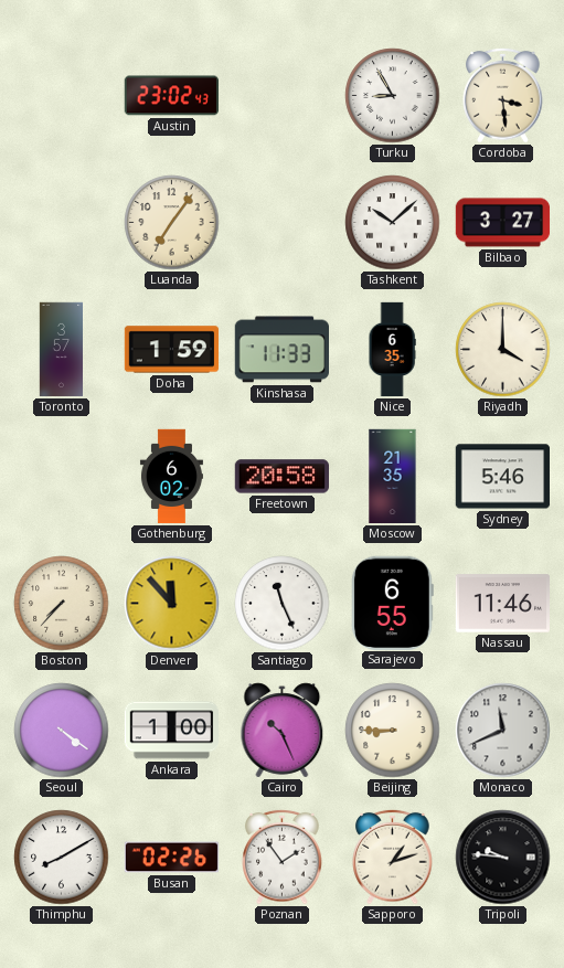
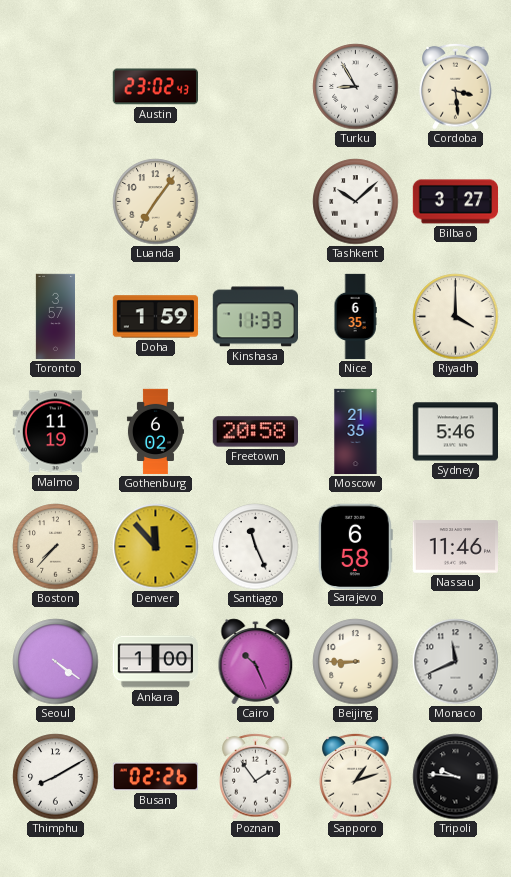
Malmo: none -> 11:19 (55, 432)
Sarajevo: 6:55 -> 6:58 (355, 546)
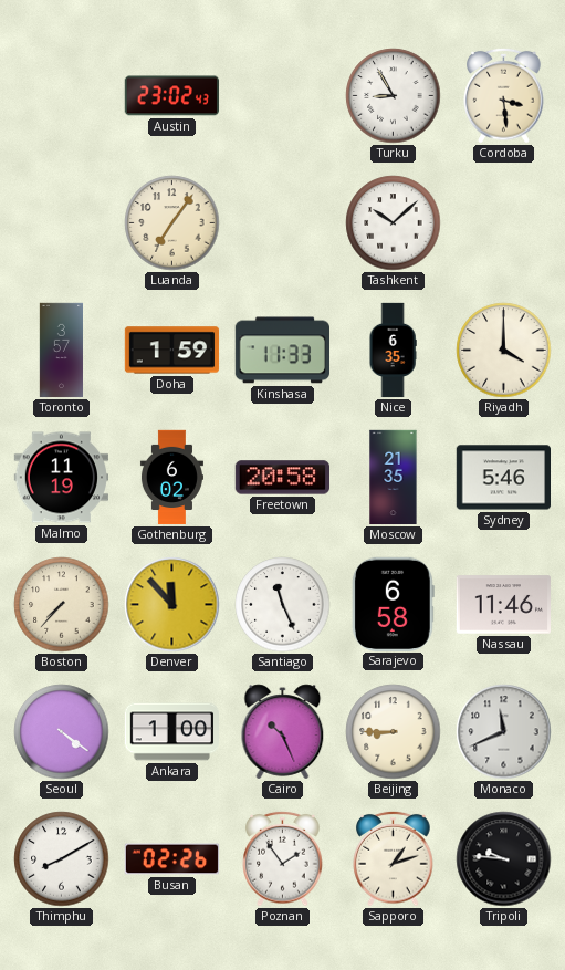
Bilbao: 3:27 -> none (456, 202)
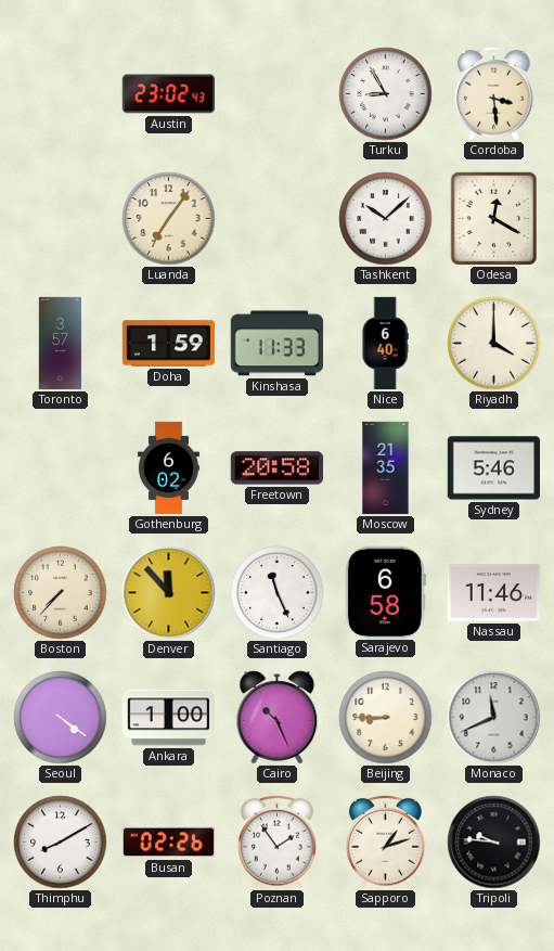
Odesa: none -> 12:20 (494, 219)
Nice: 6:35 -> 6:40 (385, 344)
Malmo: 11:19 -> none (61, 478)
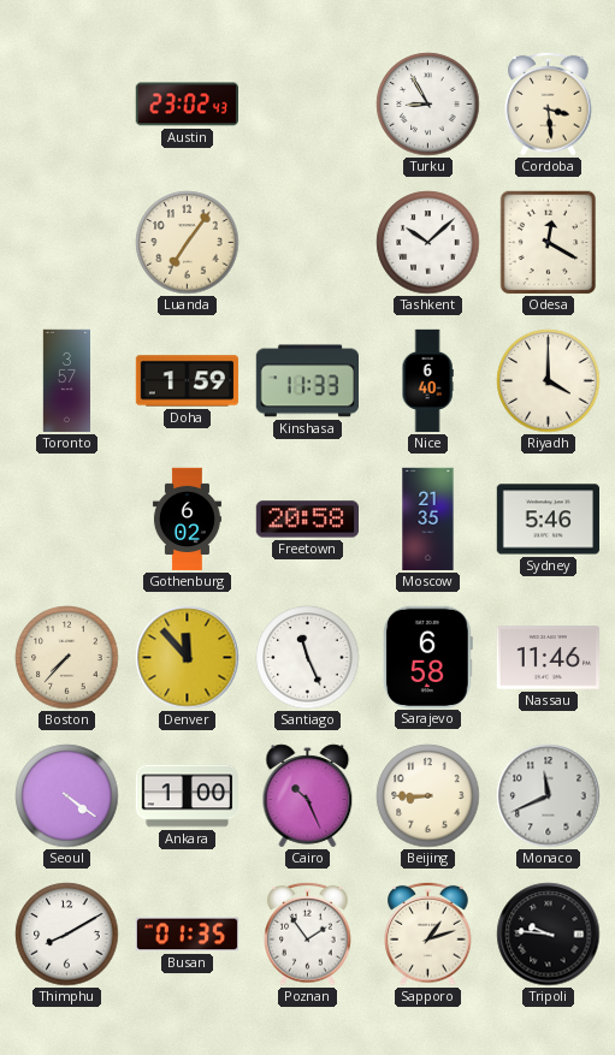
Busan: 02:26 -> 01:35 (188, 935)
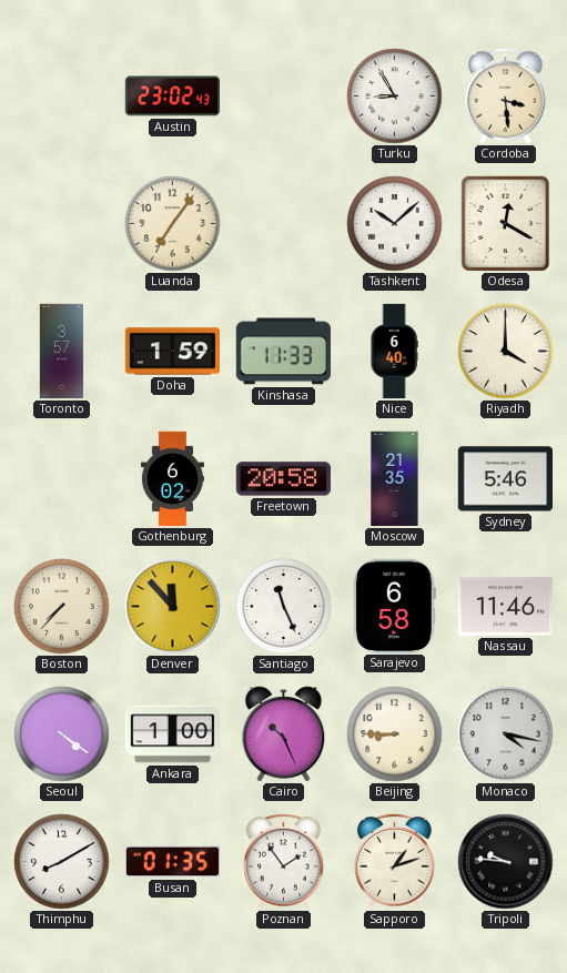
Monaco: 11:41 -> 4:17 (506, 734)
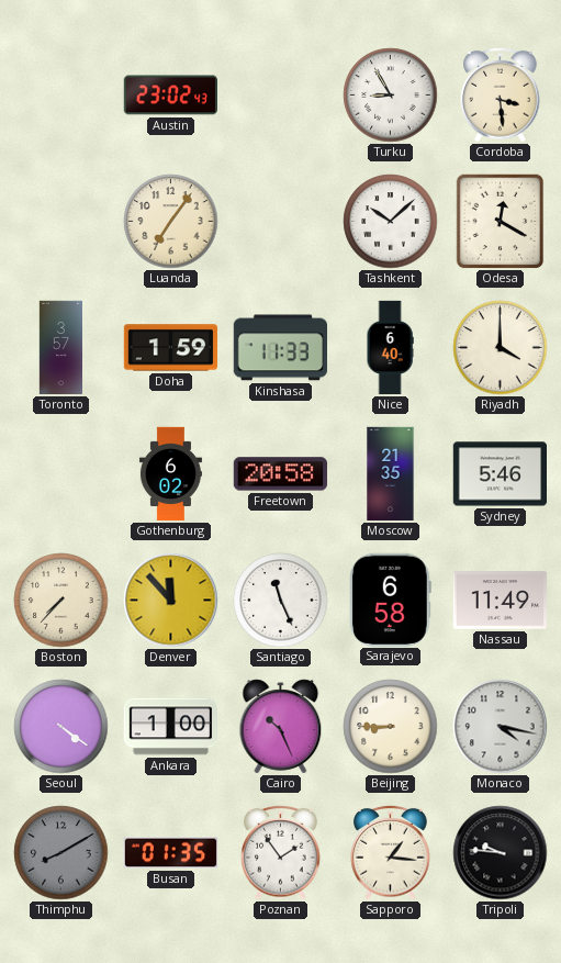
Nassau: 11:46 -> 11:49 (501, 601)
Thimphu dial: white -> grey (61, 853)
Sapporo: 1:12 -> 1:16 (391, 852)
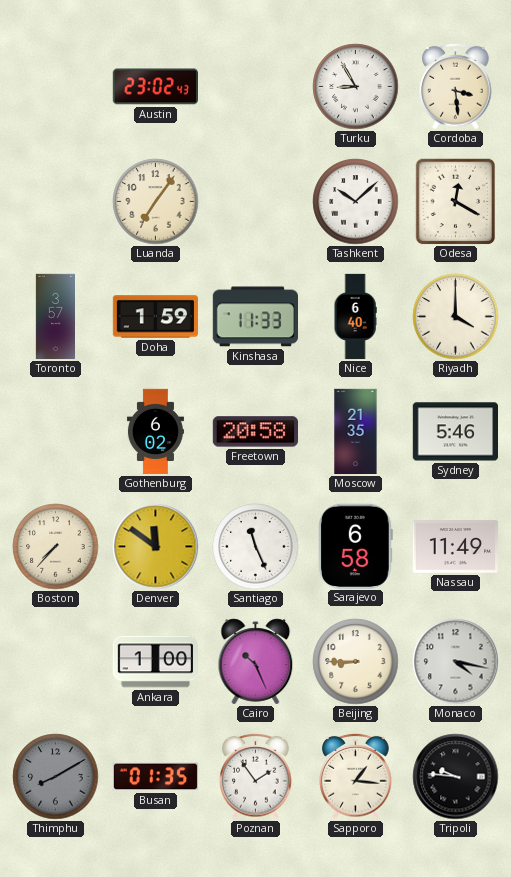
Denver: 11:53 -> 11:51 (156, 547)
Seoul: 4:21 -> none (61, 727)
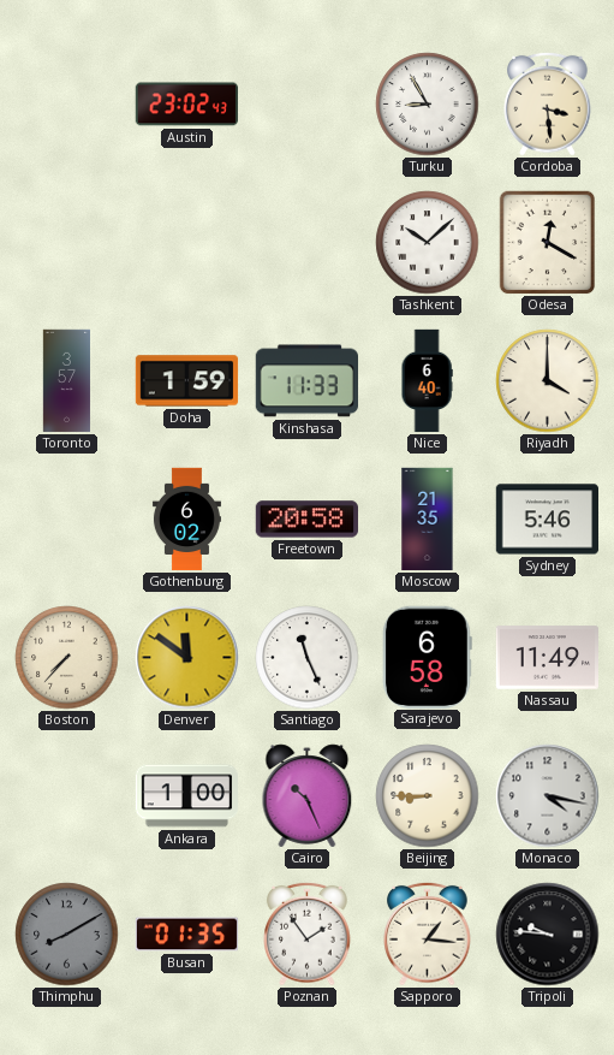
Luanda: 7:06 -> none (156, 202)
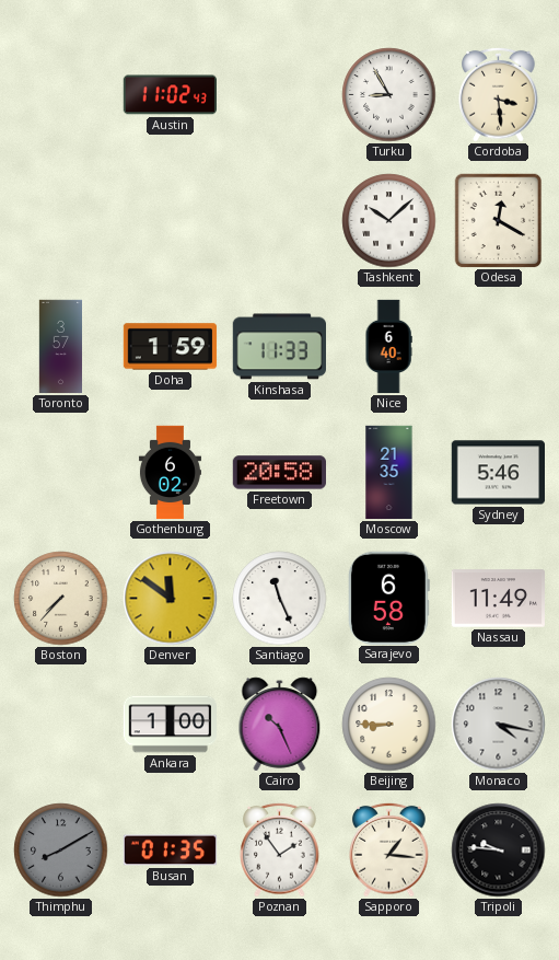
Austin: 23:02 -> 11:02 (170, 95)
Riyadh: 4:00 -> none (548, 381)
